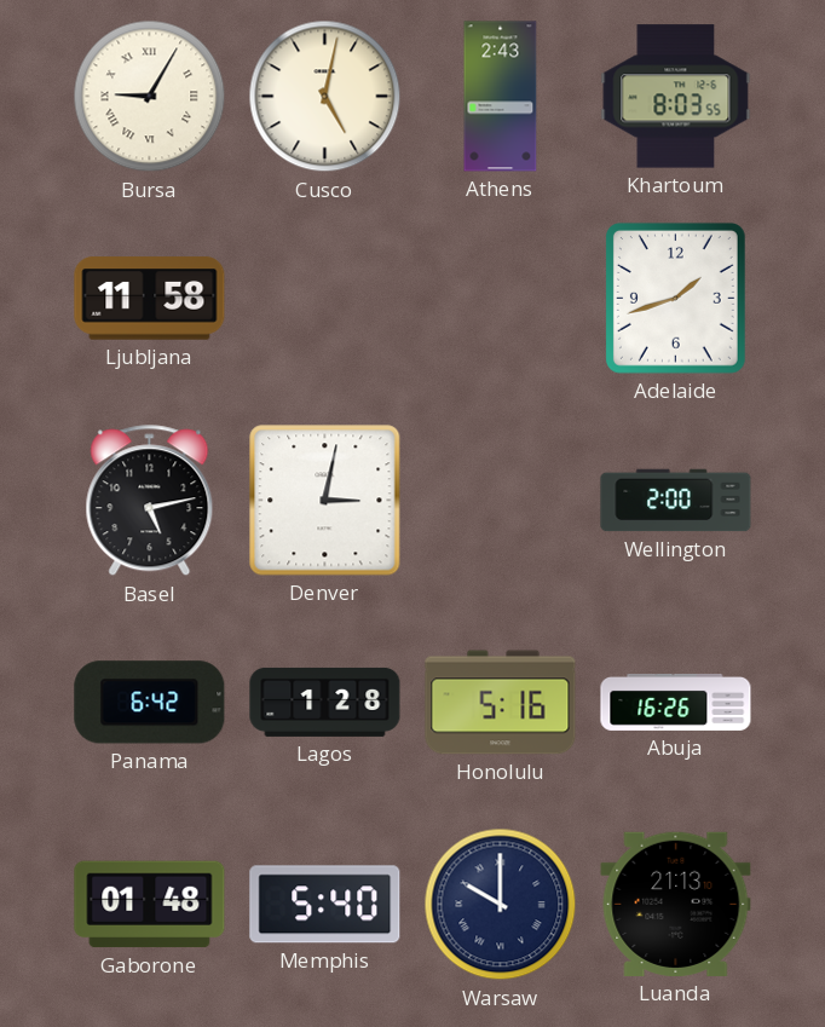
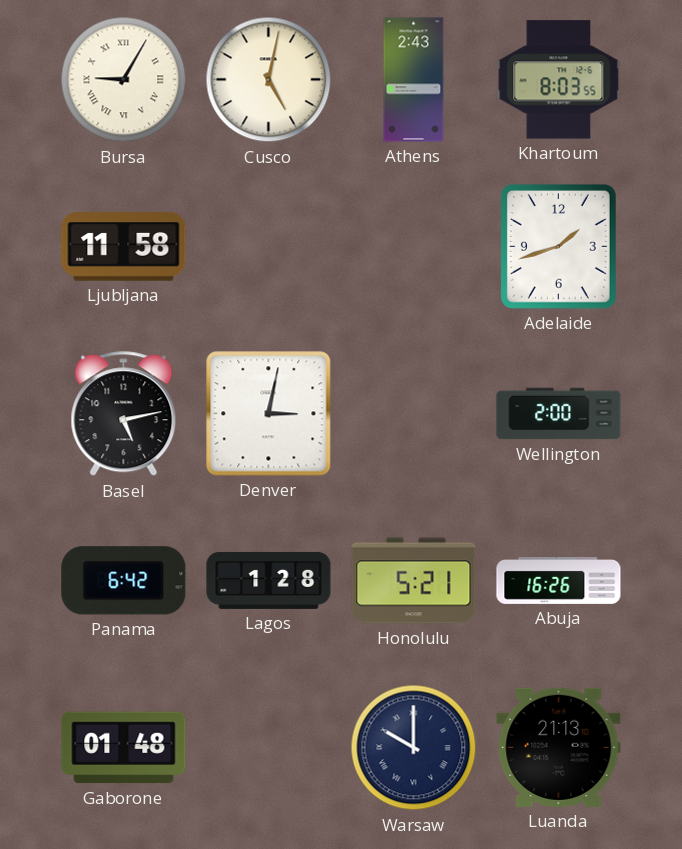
Honolulu: 5:16 -> 5:21 (414, 581)
Memphis: 5:40 -> none (325, 905)
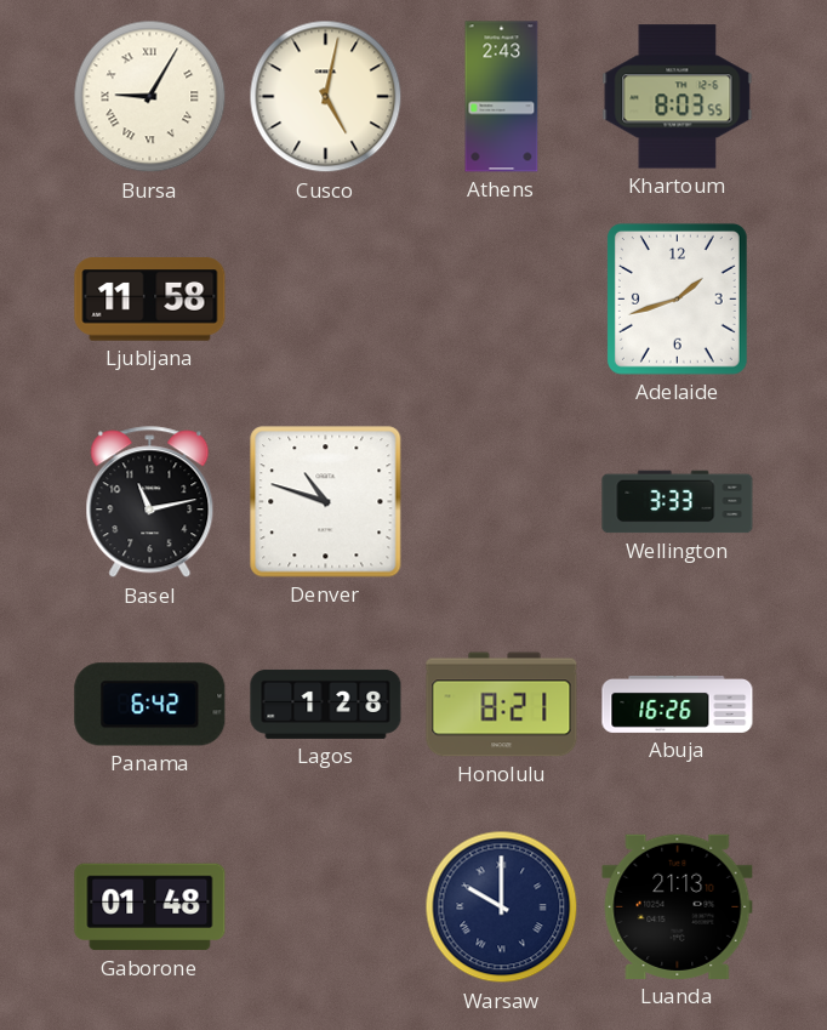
Basel: 5:13 -> 11:13 (150, 502)
Denver: 3:02 -> 10:48 (326, 502)
Wellington: 2:00 -> 3:33 (678, 502)
Honolulu: 5:21 -> 8:21 (502, 705)
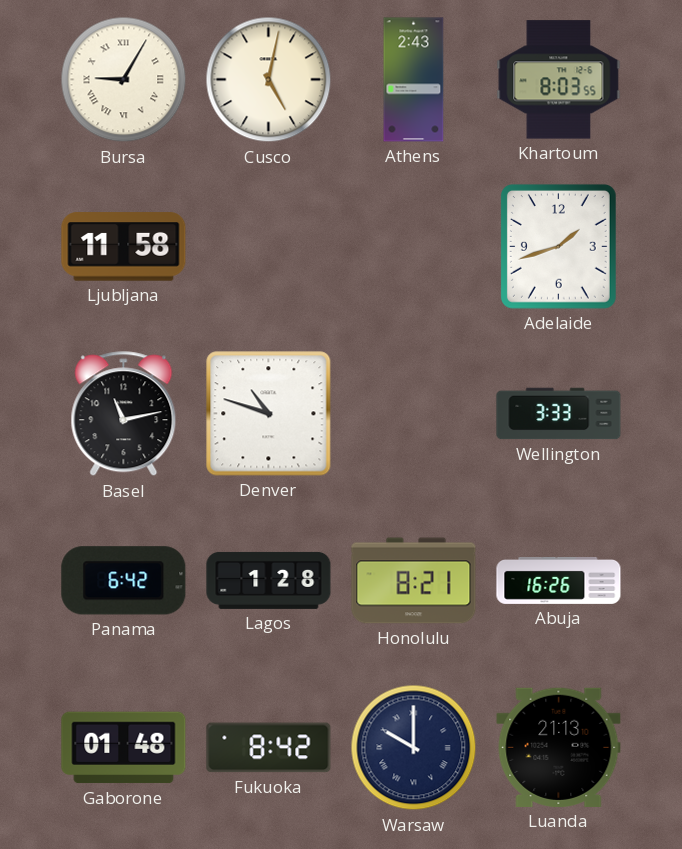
Fukuoka: none -> 8:42 (269, 748)
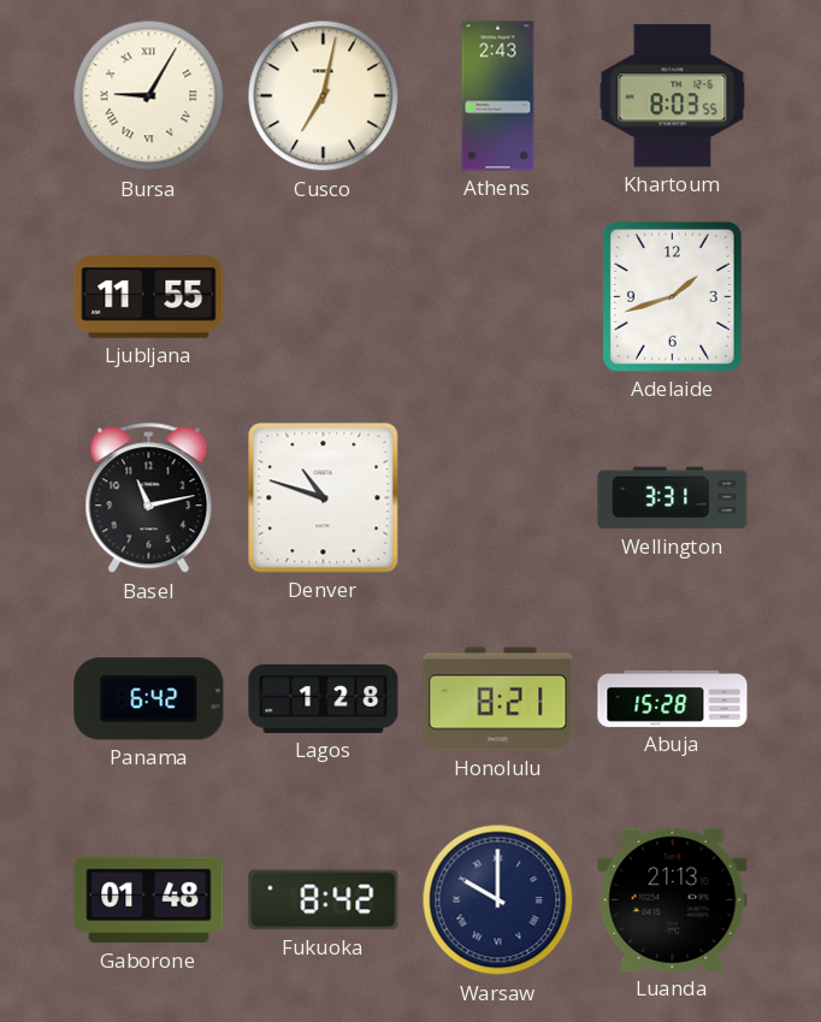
Cusco: 5:02 -> 7:02 (324, 96)
Ljubljana: 11:58 -> 11:55 (149, 297)
Wellington: 3:33 -> 3:31 (673, 498)
Abuja: 16:26 -> 15:28 (673, 699)
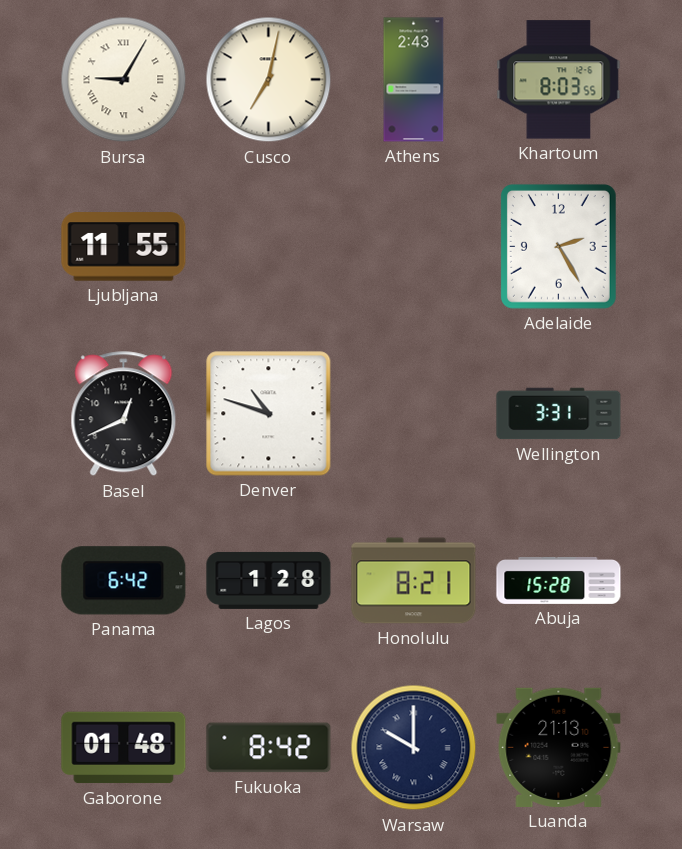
Adelaide: 1:42 -> 2:25 (558, 246)
Basel: 11:13 -> 12:41 (124, 414)
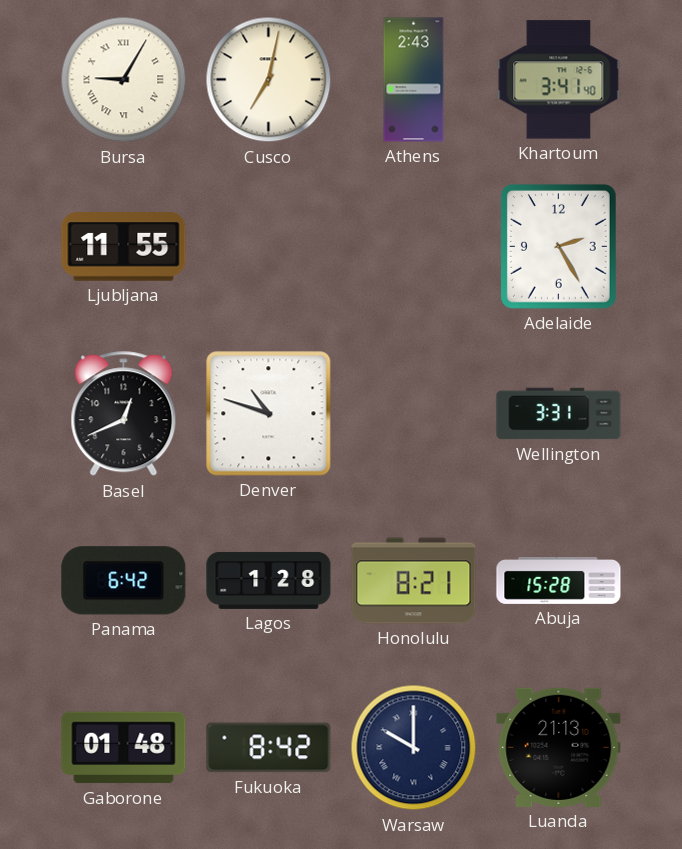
Khartoum: 8:03 -> 3:41 (559, 80)
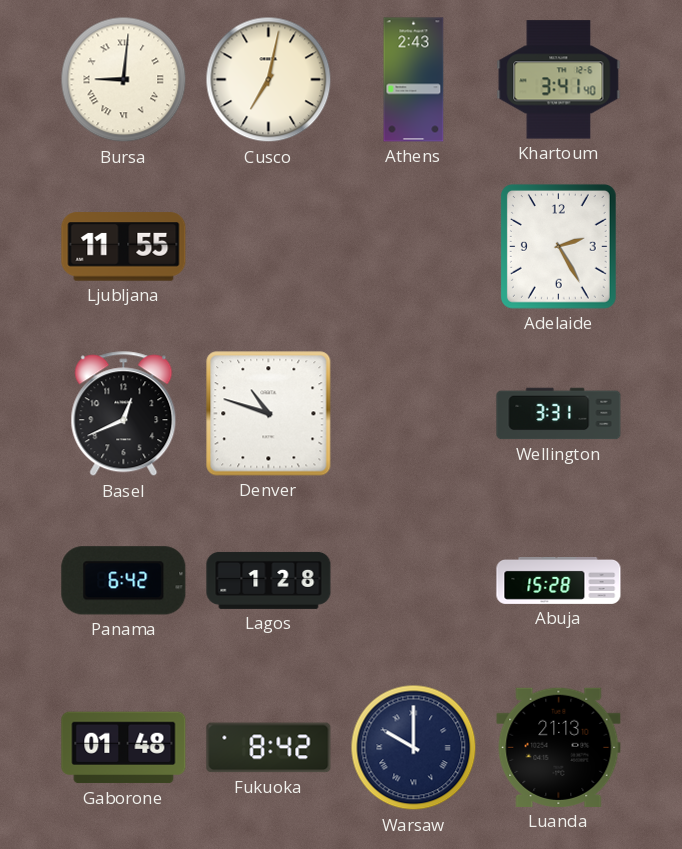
Bursa: 9:05 -> 9:01 (124, 80)
Honolulu: 8:21 -> none (414, 581)
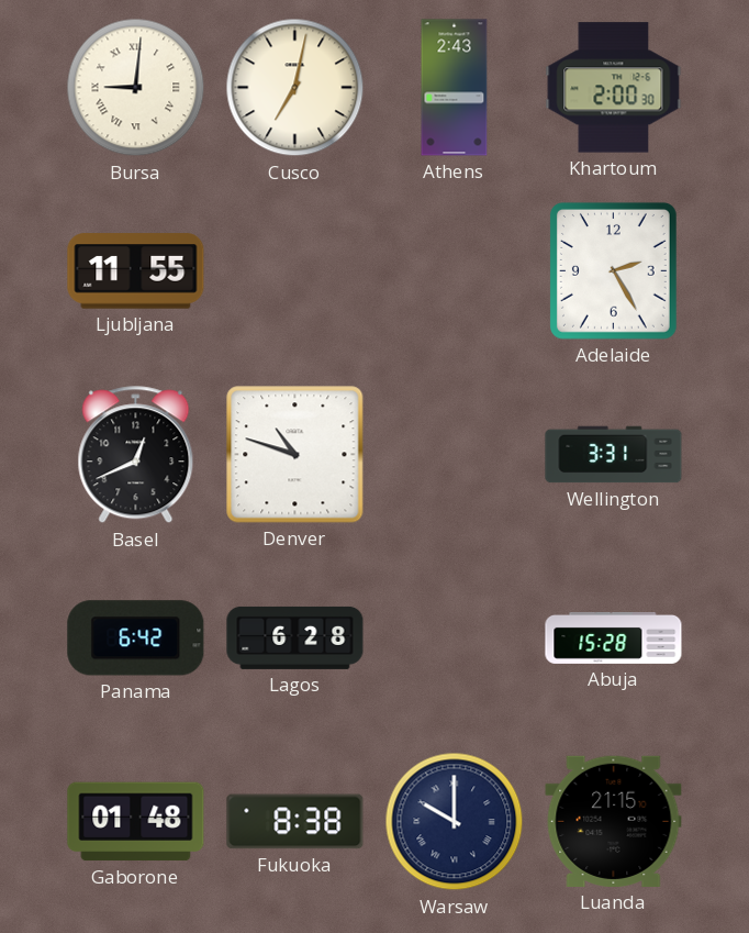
Khartoum: 3:41 -> 2:00 (614, 88)
Lagos: 1:28 -> 6:28 (295, 637)
Fukuoka: 8:42 -> 8:38 (295, 822)
Luanda: 21:13 -> 21:15 (614, 821)
